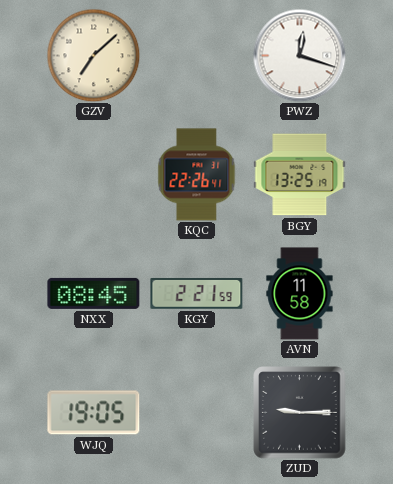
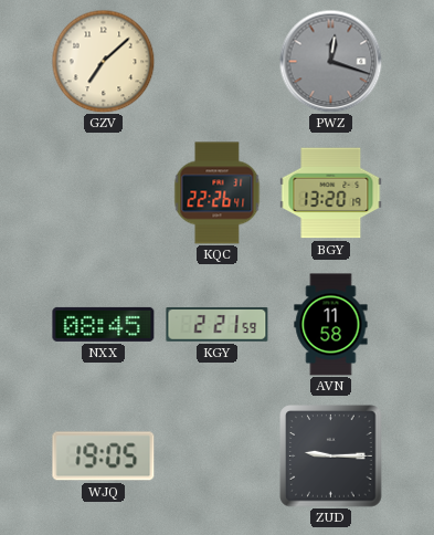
PWZ dial: white -> grey (330, 61)
BGY: 13:25 -> 13:20 (331, 193)
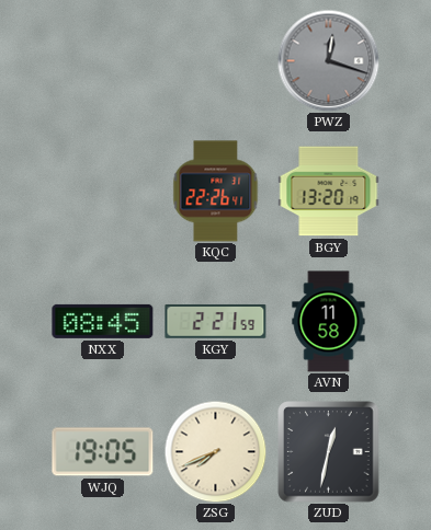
GZV: 7:08 -> none (103, 61)
ZSG: none -> 7:41 (215, 451)
ZUD: 9:15 -> 12:32 (329, 452)
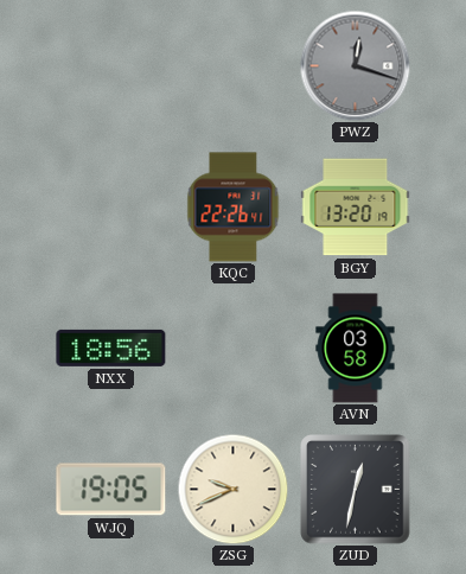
NXX: 08:45 -> 18:56 (111, 347)
KGY: 2:21 -> none (216, 321)
AVN: 11:58 -> 03:58 (356, 349)
ZSG: 7:41 -> 9:41 (232, 489)
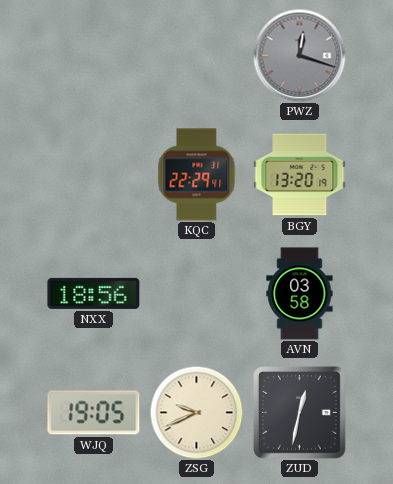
KQC: 22:26 -> 22:29 (197, 175)
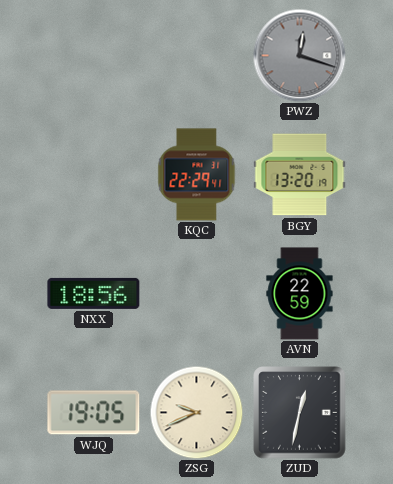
AVN: 03:58 -> 22:59 (300, 294)
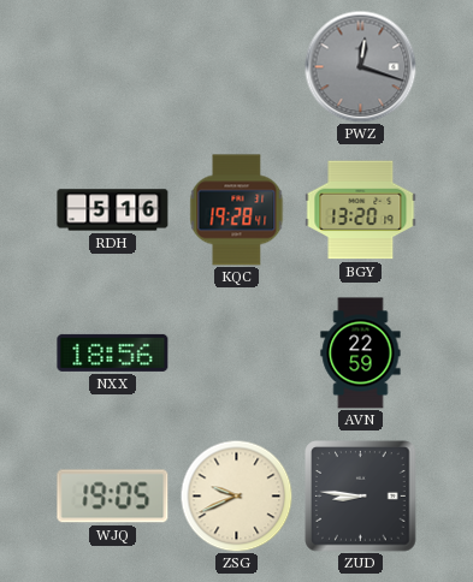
RDH: none -> 5:16 (113, 210)
KQC: 22:29 -> 19:28 (237, 210)
ZUD: 12:32 -> 8:46 (361, 497)
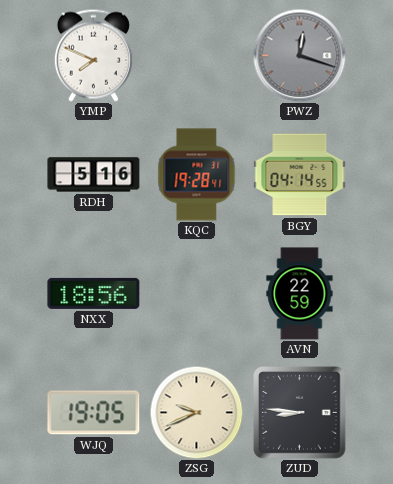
YMP: none -> 7:49 (93, 55)
BGY: 13:20 -> 04:14 (300, 175)
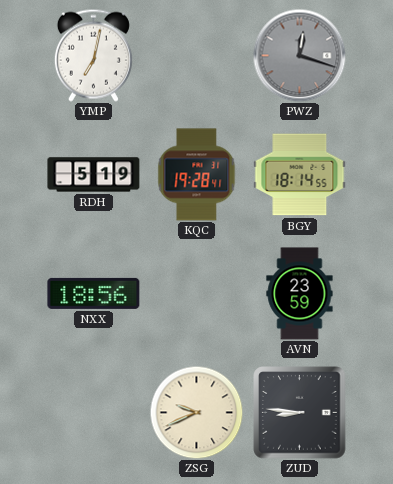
YMP: 7:49 -> 7:02 (93, 55)
RDH: 5:16 -> 5:19 (94, 175)
BGY: 04:14 -> 18:14 (300, 175)
AVN: 22:59 -> 23:59 (300, 294)
WJQ: 19:05 -> none (94, 413)
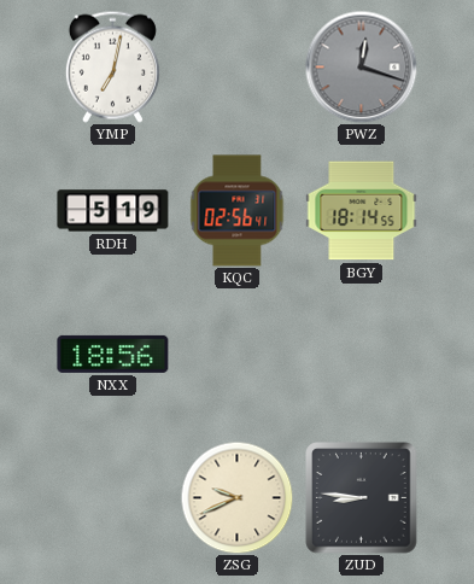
KQC: 19:28 -> 02:56 (238, 211)
AVN: 23:59 -> none (300, 294)
